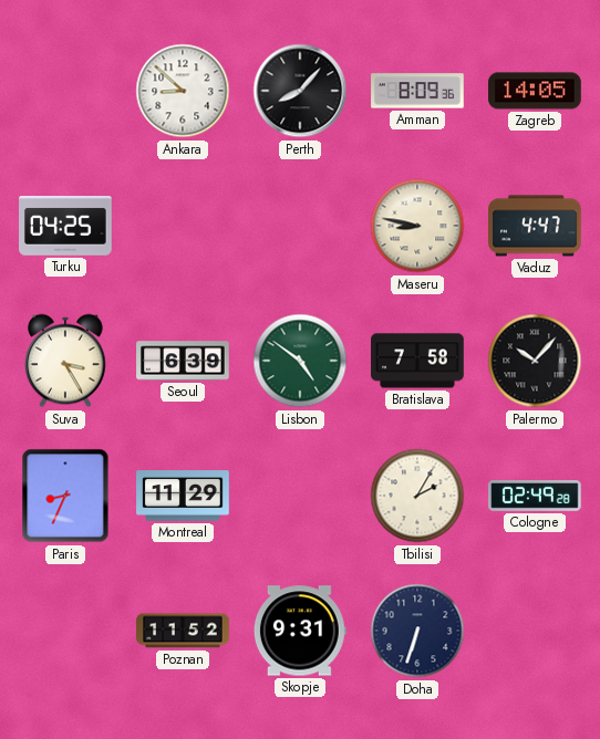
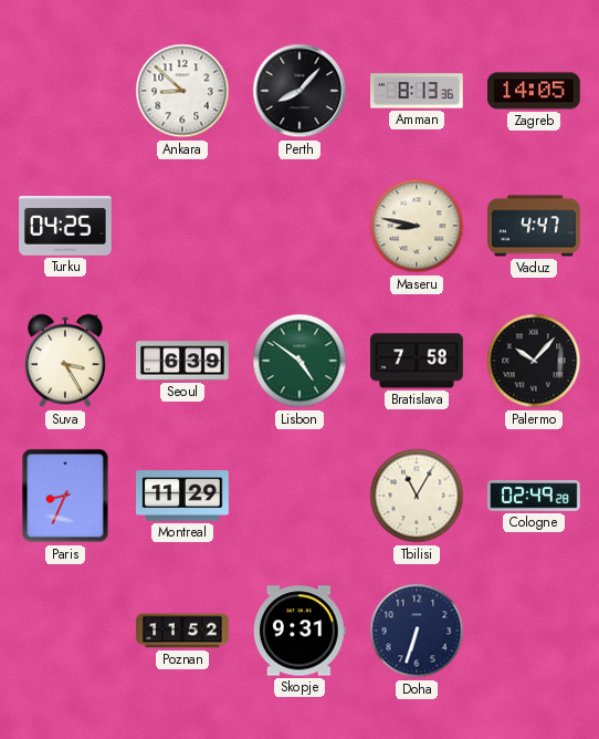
Amman: 8:09 -> 8:13 (417, 91)
Tbilisi: 2:05 -> 11:05 (417, 496)
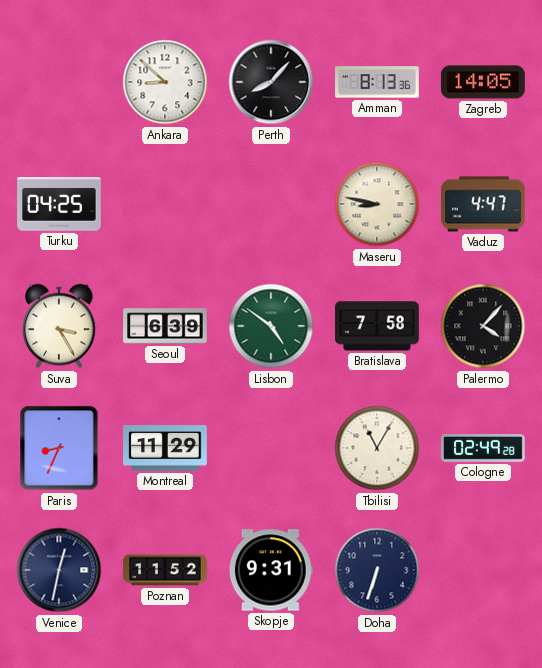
Palermo: 10:07 -> 4:07 (483, 326)
Venice: none -> 12:32 (59, 570)
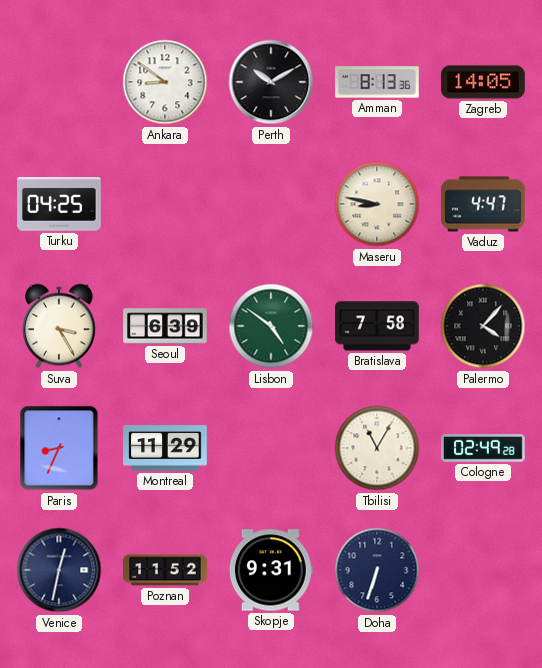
Ankara: 8:52 -> 8:51 (165, 82)
Perth: 8:07 -> 10:10 (271, 82)
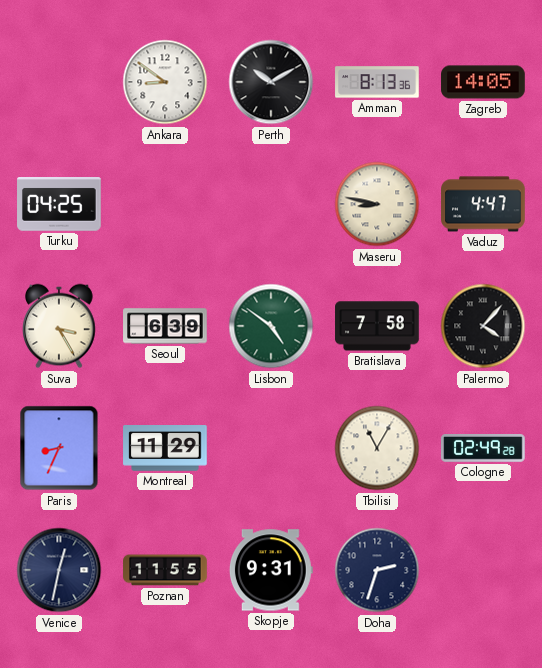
Poznan: 11:52 -> 11:55 (165, 570)
Doha: 6:33 -> 2:33 (377, 570)
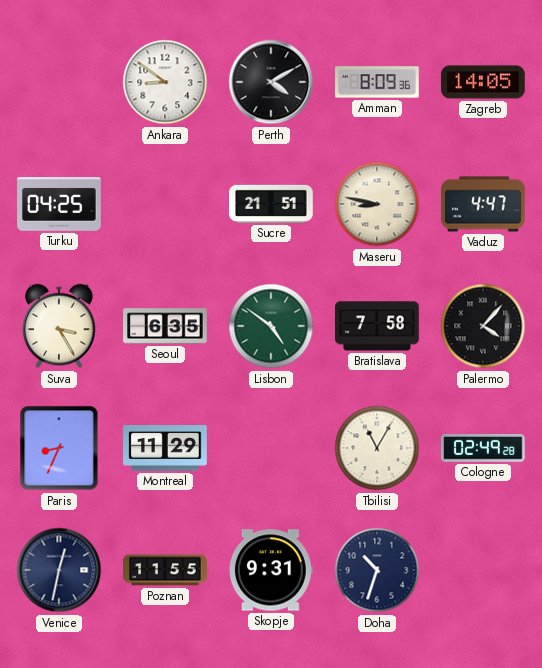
Perth: 10:10 -> 4:10 (271, 82)
Amman: 8:13 -> 8:09 (377, 82)
Sucre: none -> 21:51 (271, 204)
Seoul: 6:39 -> 6:35 (165, 326)
Doha: 2:33 -> 10:33 (377, 570)
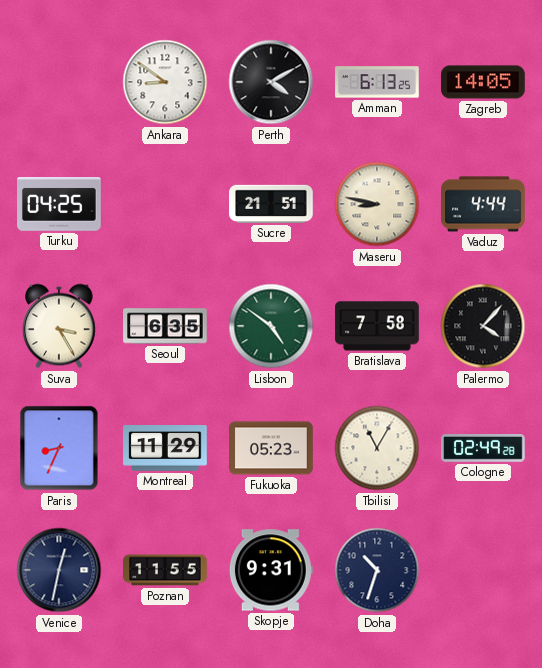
Amman: 8:09 -> 6:13 (377, 82)
Vaduz: 4:47 -> 4:44 (483, 204)
Fukuoka: none -> 05:23 (271, 448)
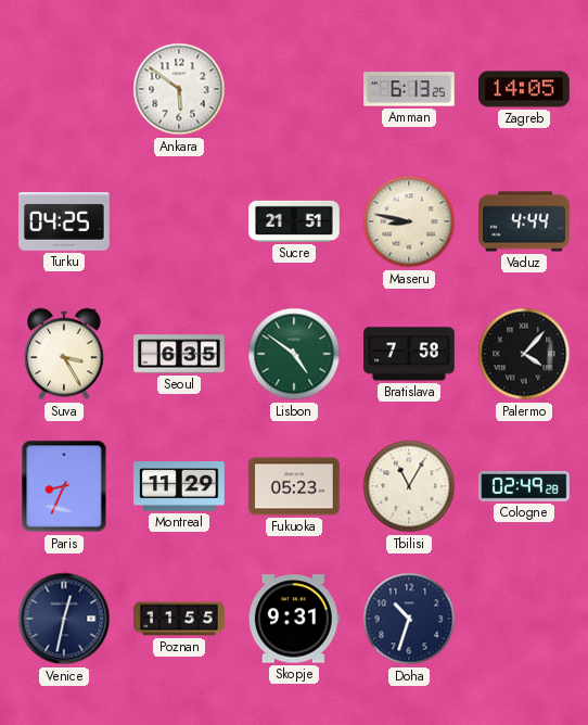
Ankara: 8:51 -> 5:51 (179, 89)
Perth: 4:10 -> none (271, 82)
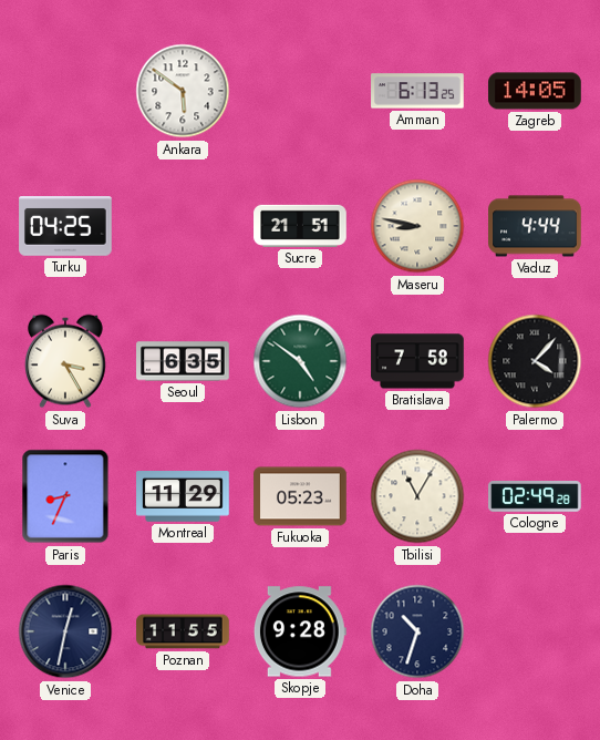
Skopje: 9:31 -> 9:28 (300, 631)
